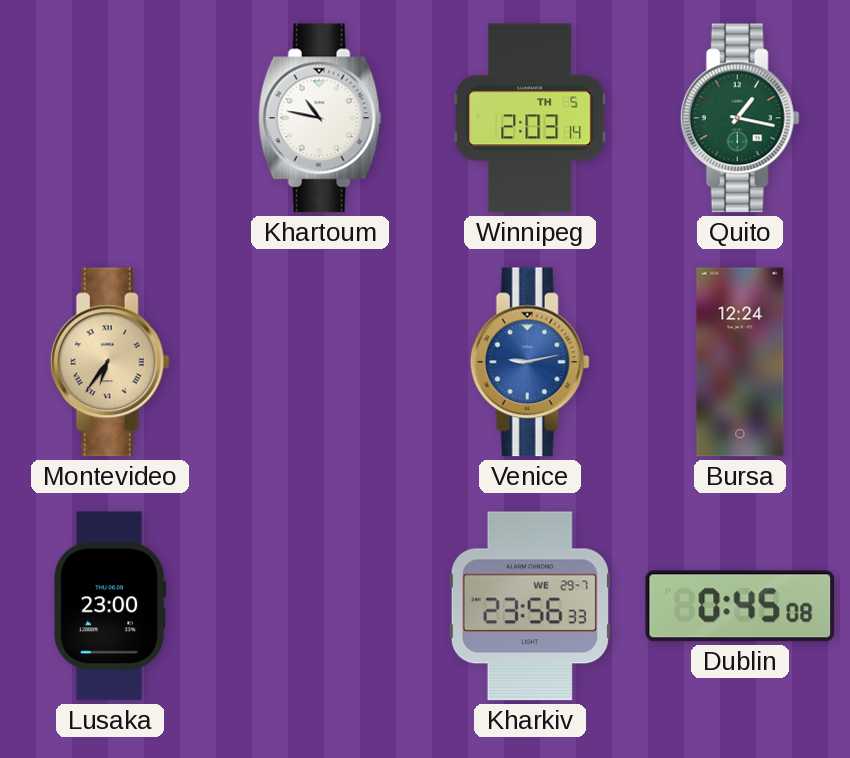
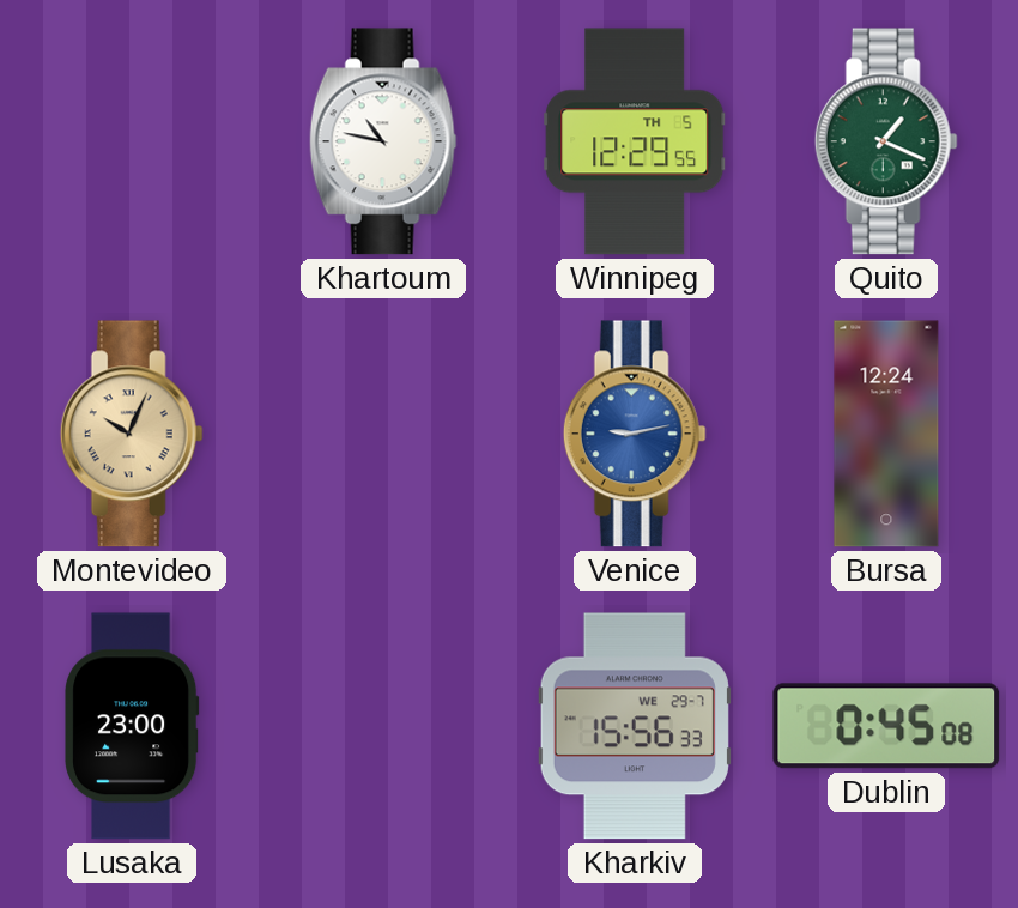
Winnipeg: 2:03 -> 12:29 (635, 141)
Quito: 1:17 -> 1:19 (886, 141)
Montevideo: 6:36 -> 10:04 (132, 434)
Kharkiv: 23:56 -> 15:56 (635, 726)
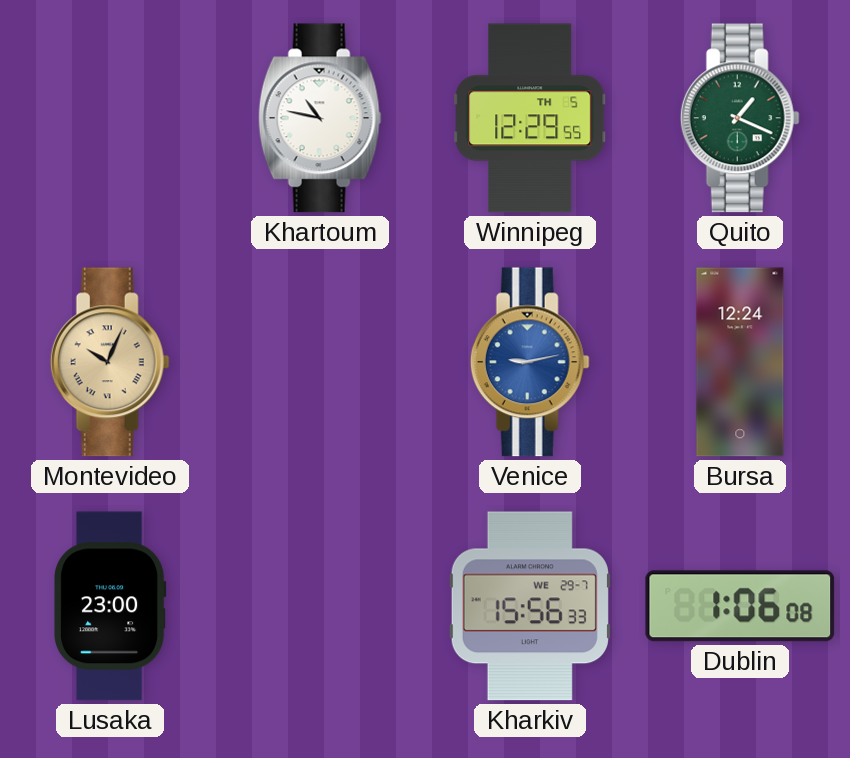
Dublin: 0:45 -> 1:06 (740, 606)
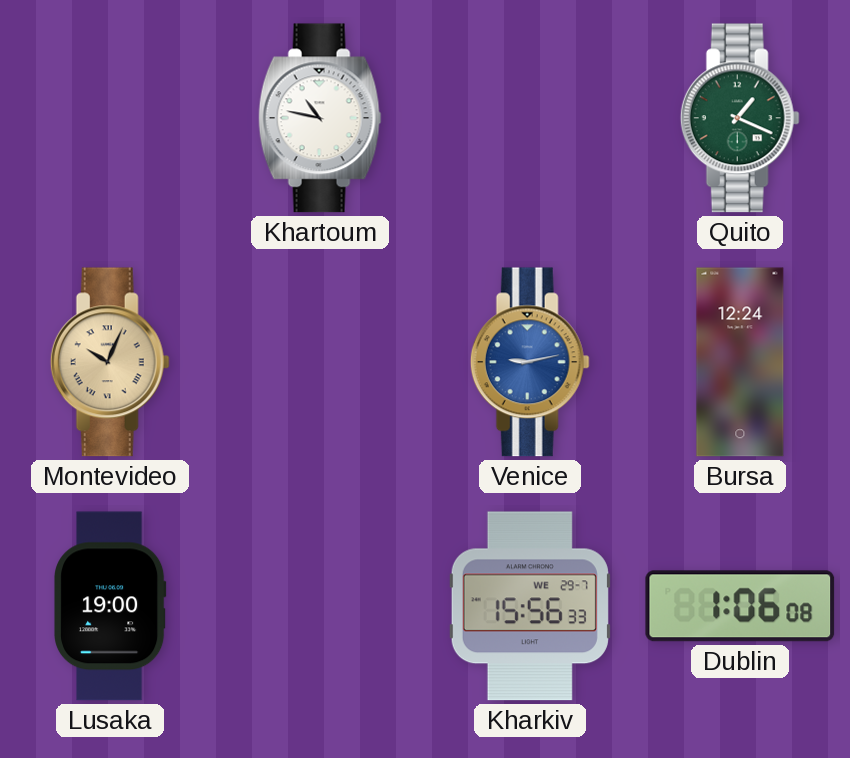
Winnipeg: 12:29 -> none (530, 118)
Lusaka: 23:00 -> 19:00 (111, 606)
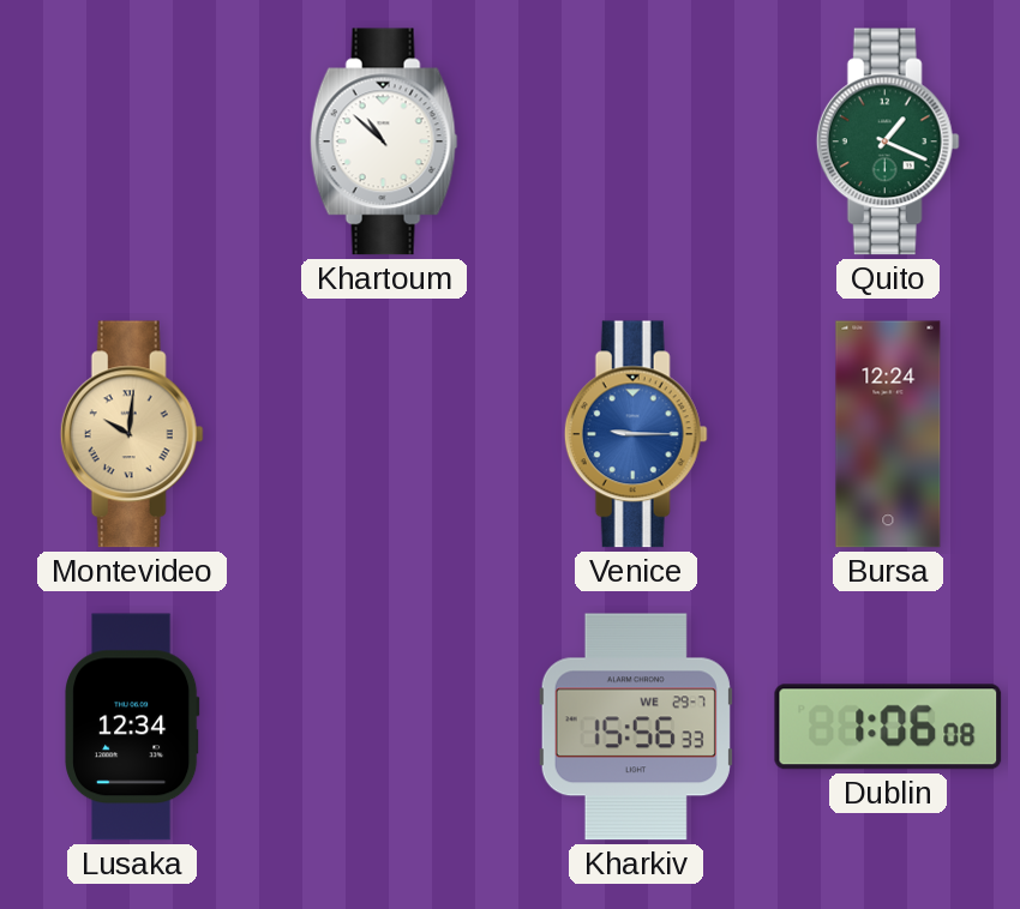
Khartoum: 10:47 -> 10:52 (384, 142)
Montevideo: 10:04 -> 10:01 (132, 434)
Venice: 9:13 -> 9:15 (636, 434)
Lusaka: 19:00 -> 12:34 (133, 727)
